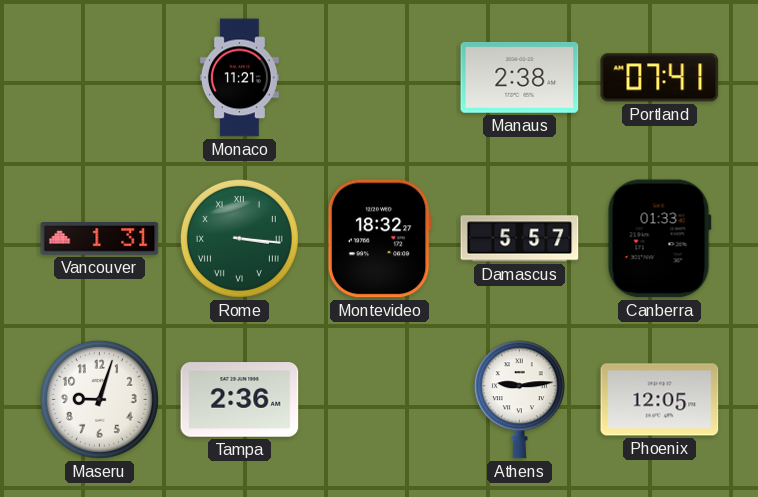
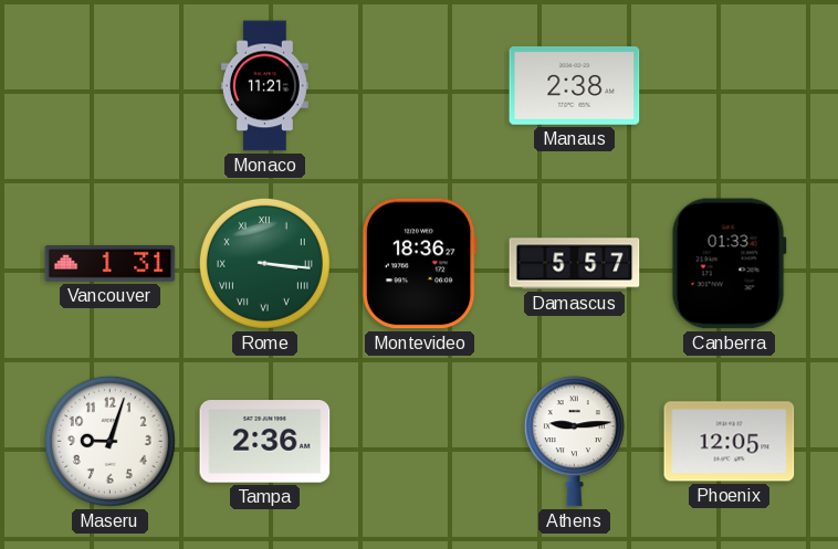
Portland: 07:41 -> none (660, 78)
Montevideo: 18:32 -> 18:36 (419, 264)
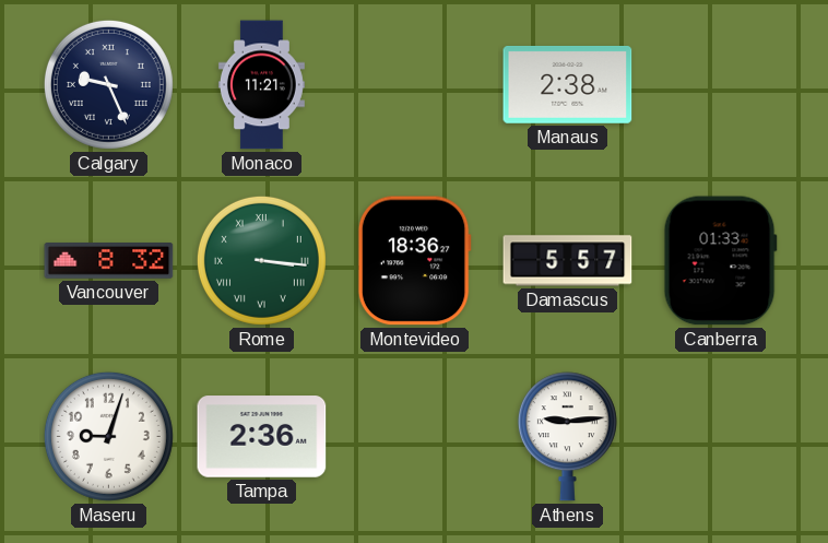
Calgary: none -> 9:26 (108, 84)
Vancouver: 1:31 -> 8:32 (109, 261)
Phoenix: 12:05 -> none (730, 442)
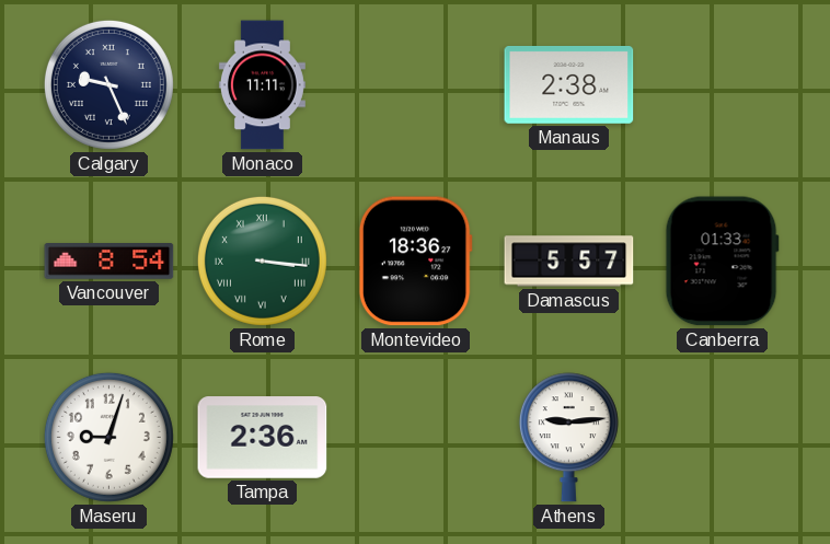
Monaco: 11:21 -> 11:11 (262, 85)
Vancouver: 8:32 -> 8:54 (109, 262)
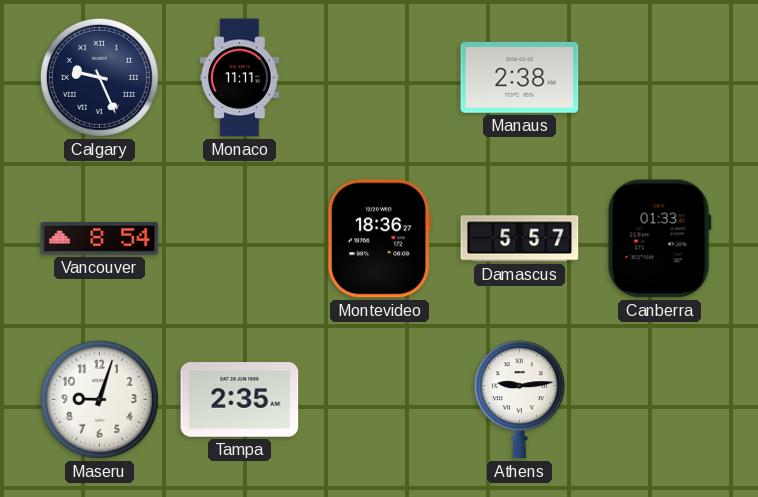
Rome: 3:16 -> none (262, 261)
Tampa: 2:36 -> 2:35 (240, 400)
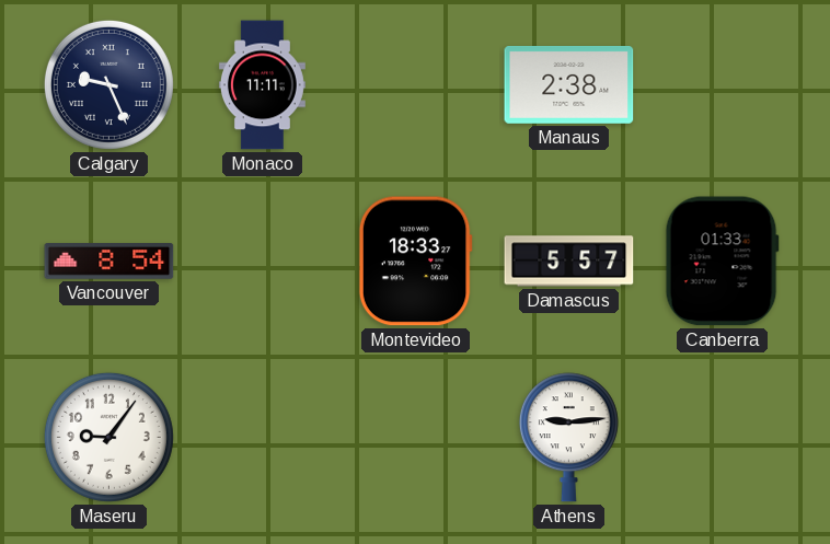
Montevideo: 18:36 -> 18:33 (415, 262)
Maseru: 9:03 -> 9:06 (108, 437)
Tampa: 2:35 -> none (240, 400)
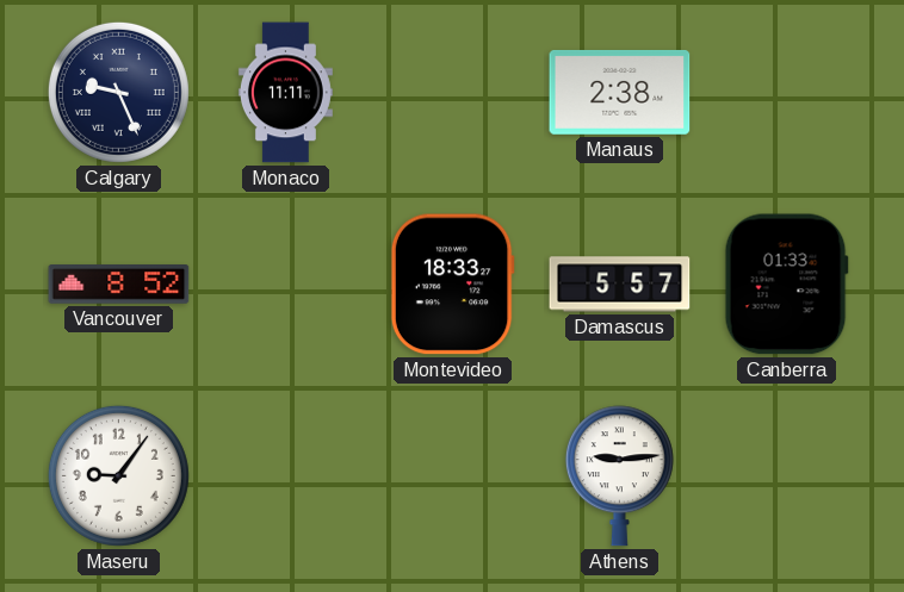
Vancouver: 8:54 -> 8:52 (119, 285)
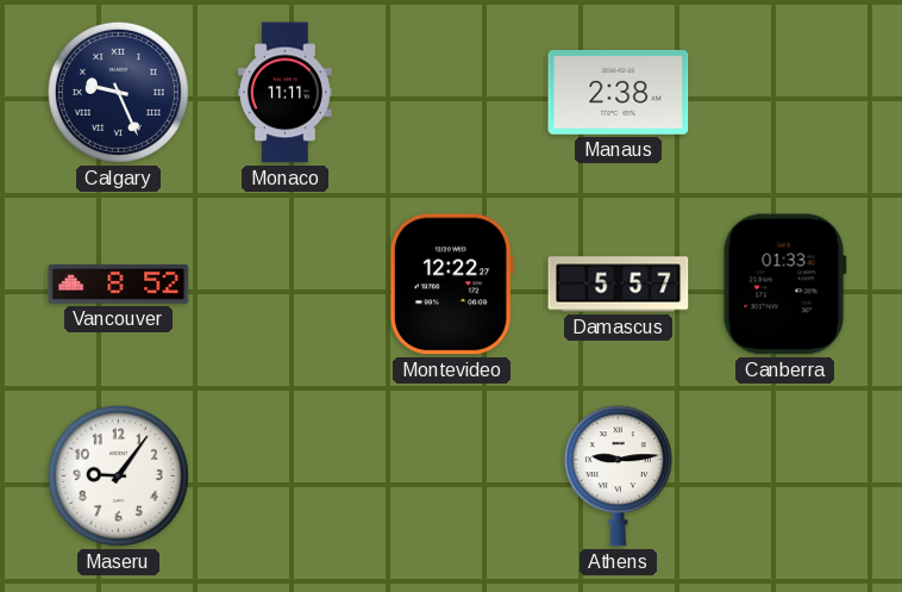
Montevideo: 18:33 -> 12:22 (451, 285)
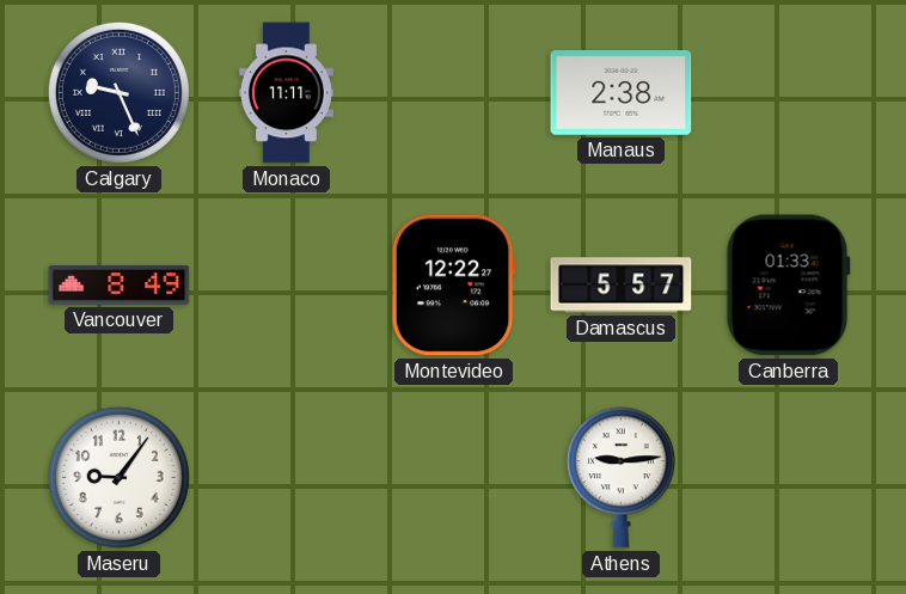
Vancouver: 8:52 -> 8:49 (120, 286)
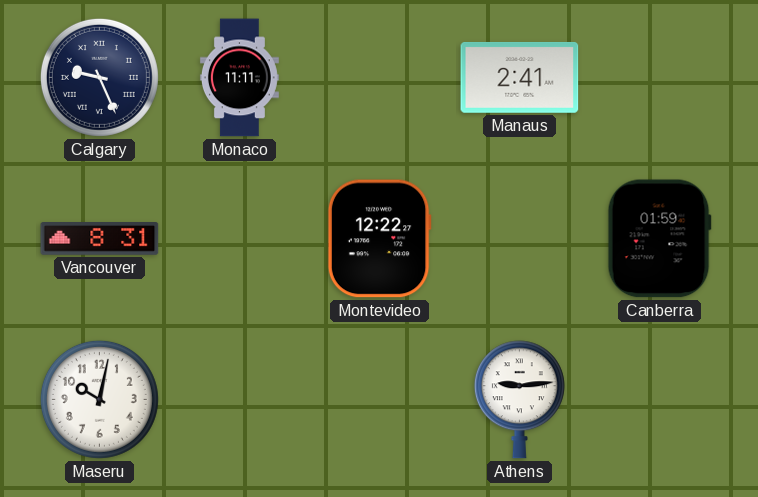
Manaus: 2:38 -> 2:41 (520, 77)
Vancouver: 8:49 -> 8:31 (100, 239)
Damascus: 5:57 -> none (622, 286)
Canberra: 01:33 -> 01:59 (659, 239)
Maseru: 9:06 -> 10:02 (99, 399)
